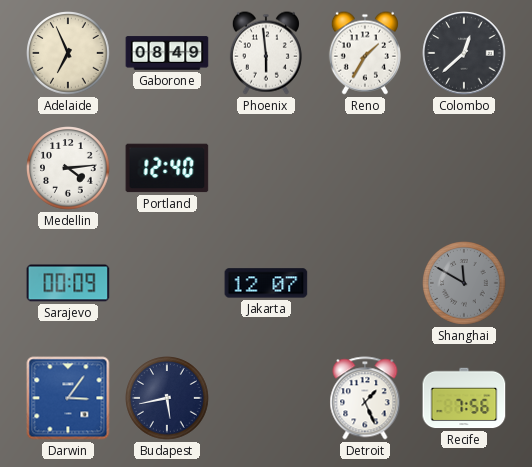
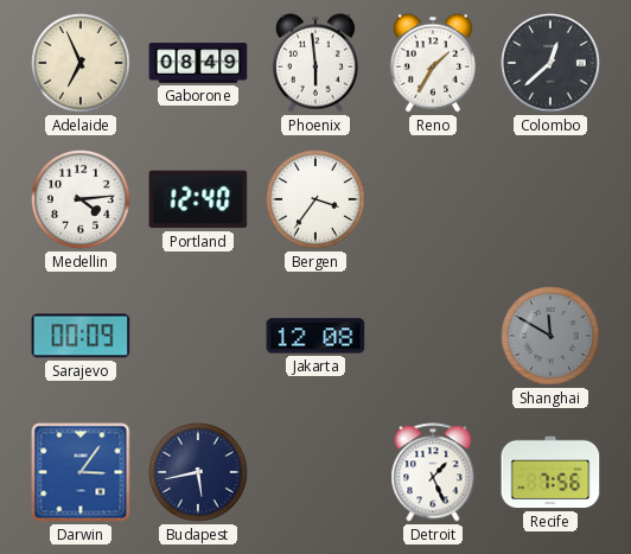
Bergen: none -> 3:36 (315, 199)
Jakarta: 12:07 -> 12:08 (315, 336)
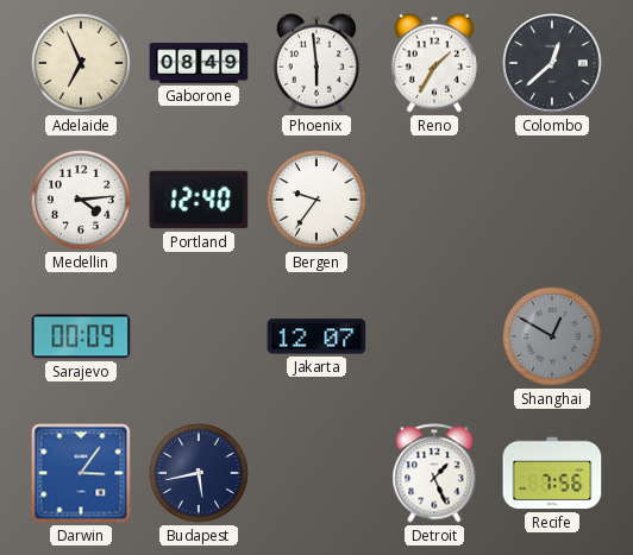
Bergen: 3:36 -> 9:36 (316, 200)
Jakarta: 12:08 -> 12:07 (316, 336)
Shanghai: 11:50 -> 12:50 (552, 336)
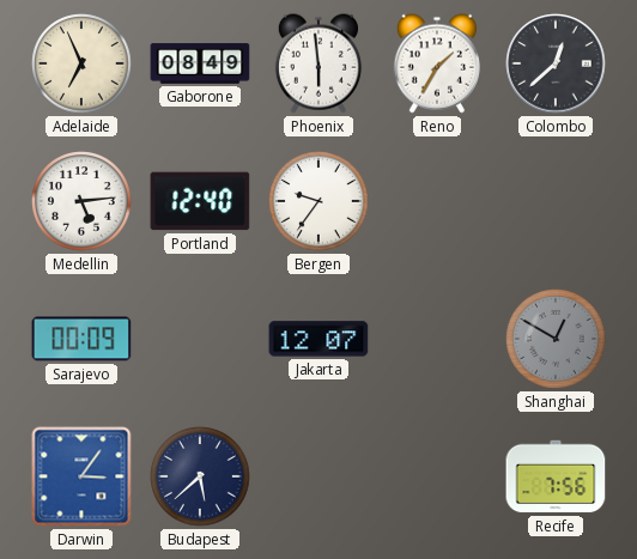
Medellin: 4:14 -> 5:14 (81, 201)
Budapest: 5:43 -> 5:38 (200, 476)
Detroit: 1:26 -> none (434, 473)
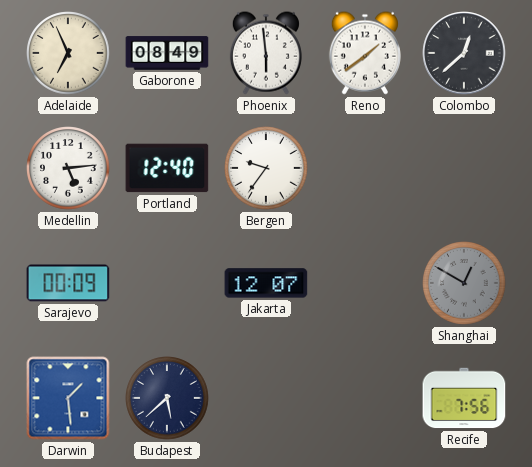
Reno: 1:35 -> 1:39 (365, 53)
Darwin: 3:06 -> 1:29 (68, 398)
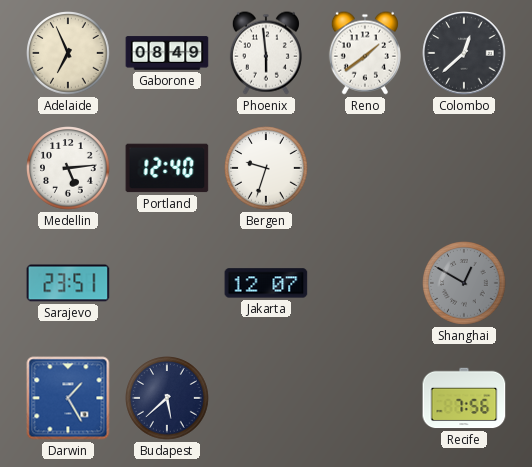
Bergen: 9:36 -> 9:33 (266, 168)
Sarajevo: 00:09 -> 23:51 (68, 283)
Darwin: 1:29 -> 1:25 (68, 398)
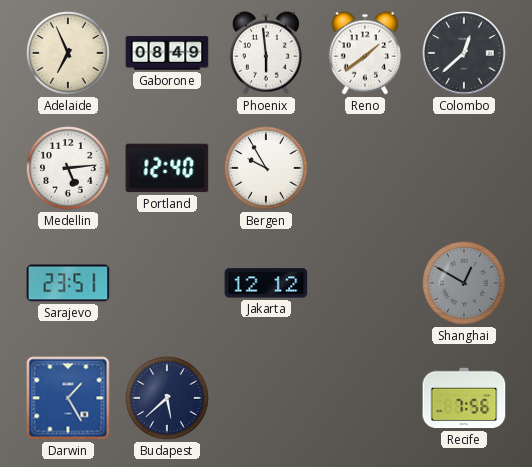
Bergen: 9:33 -> 9:55 (266, 168)
Jakarta: 12:07 -> 12:12 (266, 283)
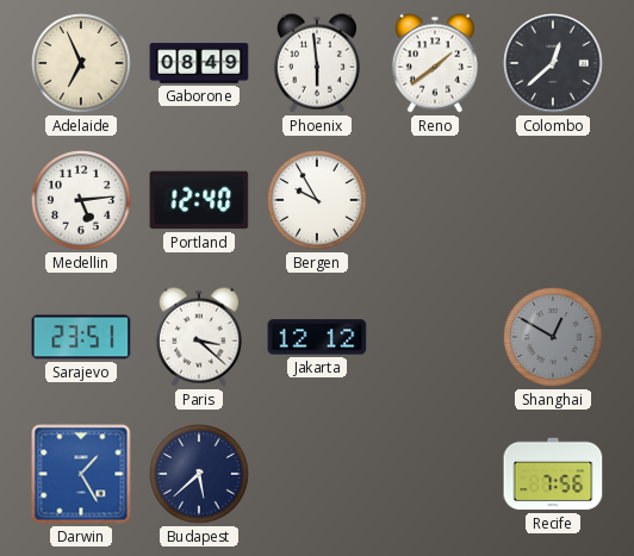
Paris: none -> 3:22 (199, 337)
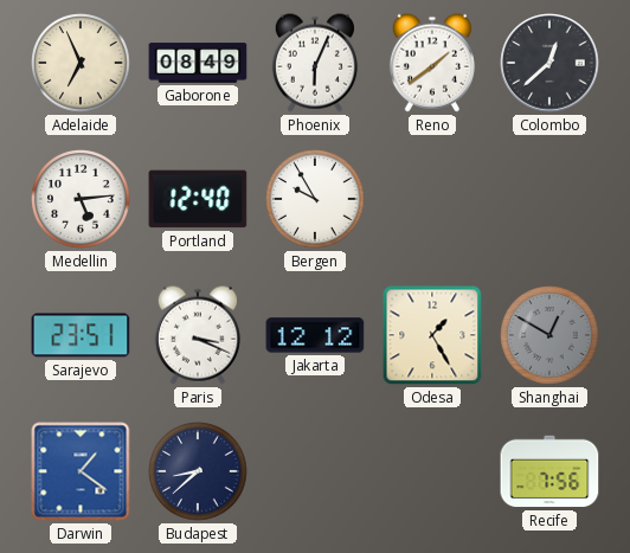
Phoenix: 5:59 -> 6:04 (315, 63)
Paris: 3:22 -> 3:19 (198, 335)
Odesa: none -> 1:25 (432, 335)
Darwin: 1:25 -> 1:21 (81, 471)
Budapest: 5:38 -> 8:38 (198, 471)
